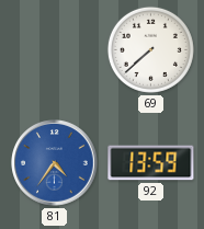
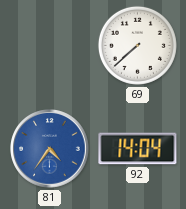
92: 13:59 -> 14:04 (138, 149)
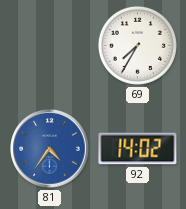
69: 7:38 -> 7:35 (137, 45)
92: 14:04 -> 14:02 (138, 149)
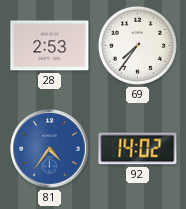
28: none -> 2:53 (50, 46)
69: 7:35 -> 7:36 (137, 45)
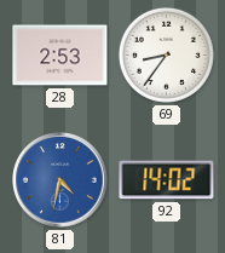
69: 7:36 -> 8:36 (166, 54)
81: 4:36 -> 4:32 (60, 180)
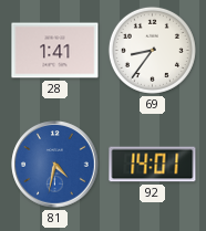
28: 2:53 -> 1:41 (55, 51)
92: 14:02 -> 14:01 (153, 165)
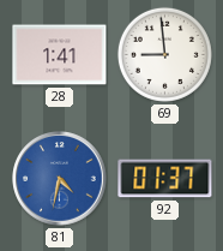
69: 8:36 -> 8:59 (164, 54)
92: 14:01 -> 01:37 (165, 179)
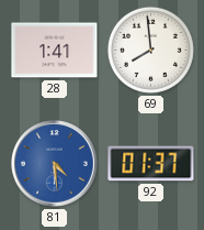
69: 8:59 -> 7:59 (150, 50)
81: 4:32 -> 4:29 (55, 164)
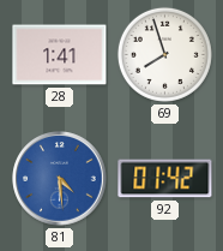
69: 7:59 -> 7:57 (164, 54)
92: 01:37 -> 01:42 (165, 179)
